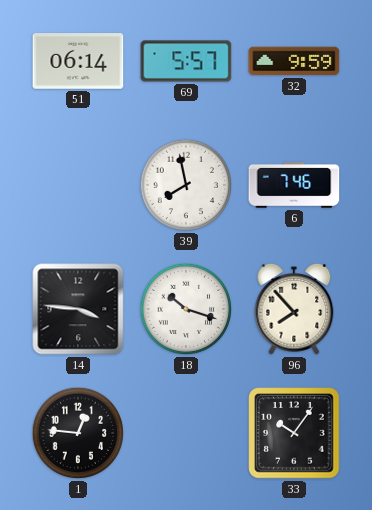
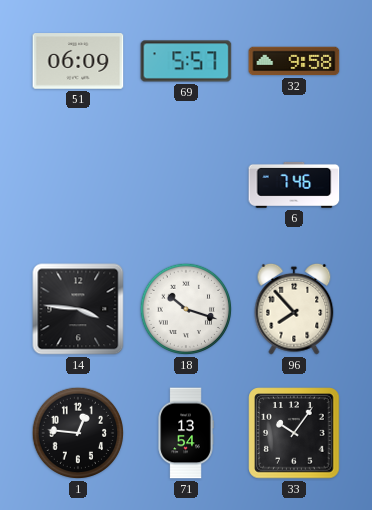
51: 06:14 -> 06:09 (78, 61)
32: 9:59 -> 9:58 (294, 61)
39: 7:58 -> none (186, 185)
71: none -> 13:54 (186, 433)
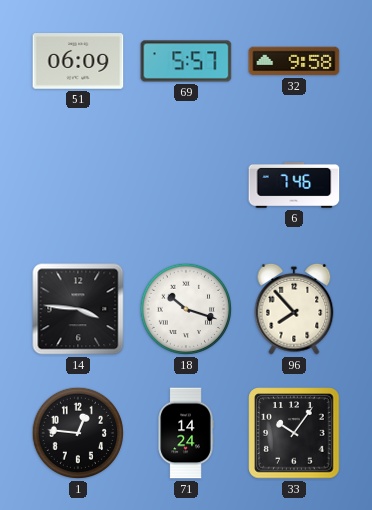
71: 13:54 -> 14:24 (186, 433)
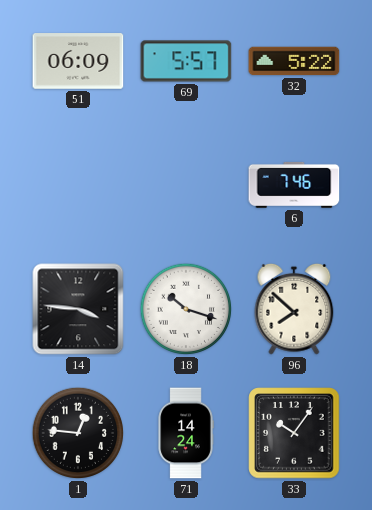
32: 9:58 -> 5:22 (294, 61)
96: 7:53 -> 7:52 (294, 309)
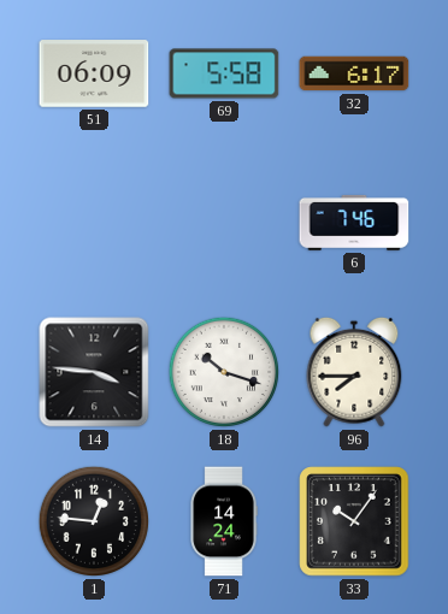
69: 5:57 -> 5:58 (224, 73)
32: 5:22 -> 6:17 (354, 73)
96: 7:52 -> 7:45 (354, 372)
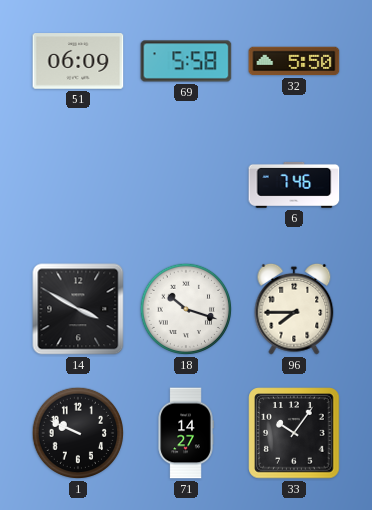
32: 6:17 -> 5:50 (294, 61)
14: 3:46 -> 3:50 (78, 309)
1: 12:46 -> 9:49 (78, 433)
71: 14:24 -> 14:27 (186, 433)
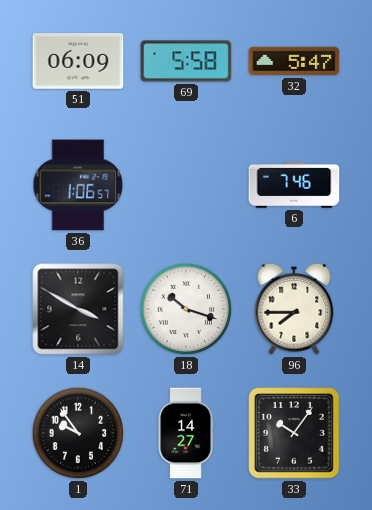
32: 5:50 -> 5:47 (294, 61)
36: none -> 1:06 (78, 185)
1: 9:49 -> 9:54 (78, 433)
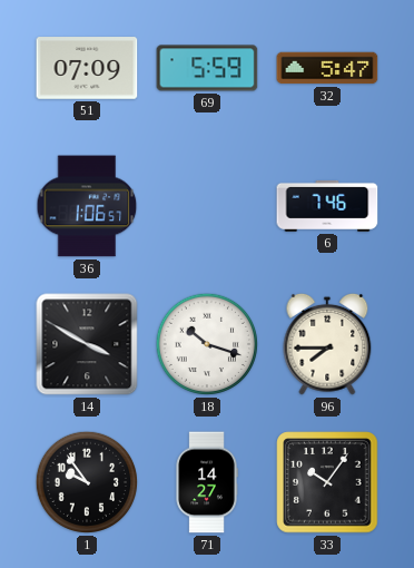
51: 06:09 -> 07:09 (87, 68)
69: 5:58 -> 5:59 (207, 68)
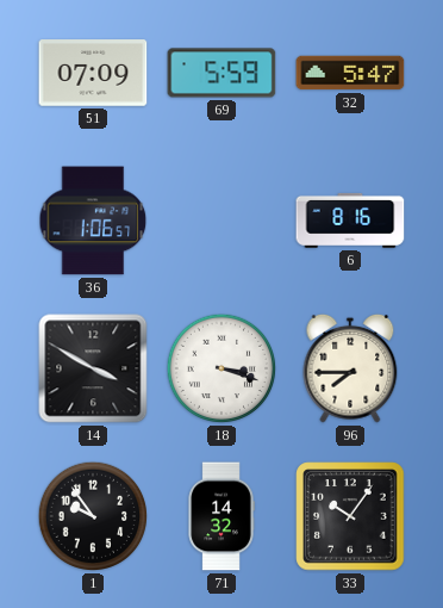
6: 7:46 -> 8:16 (350, 221)
18: 10:18 -> 3:18 (221, 368)
71: 14:27 -> 14:32 (221, 516)
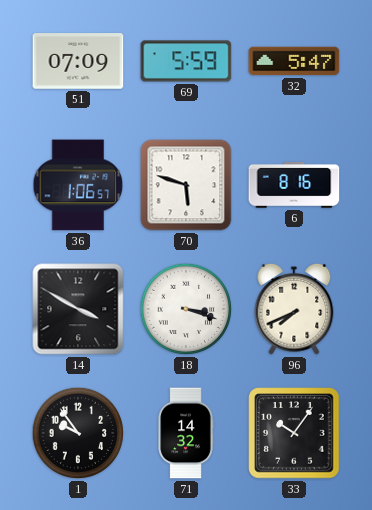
70: none -> 5:48 (186, 185)
96: 7:45 -> 7:41 (294, 309)
